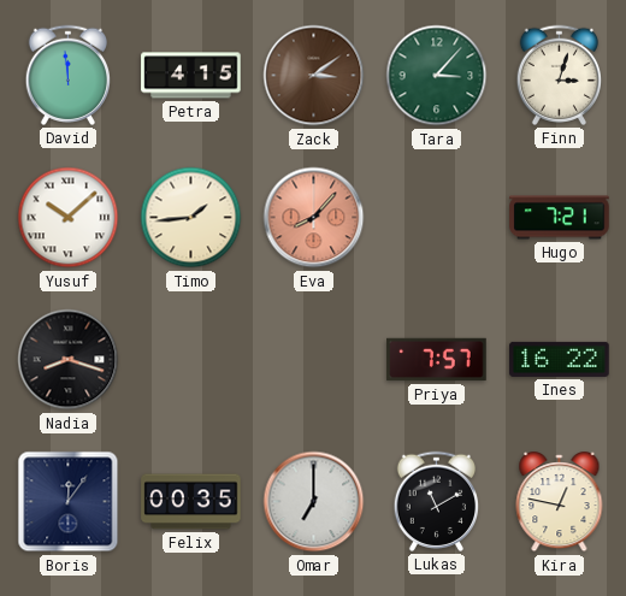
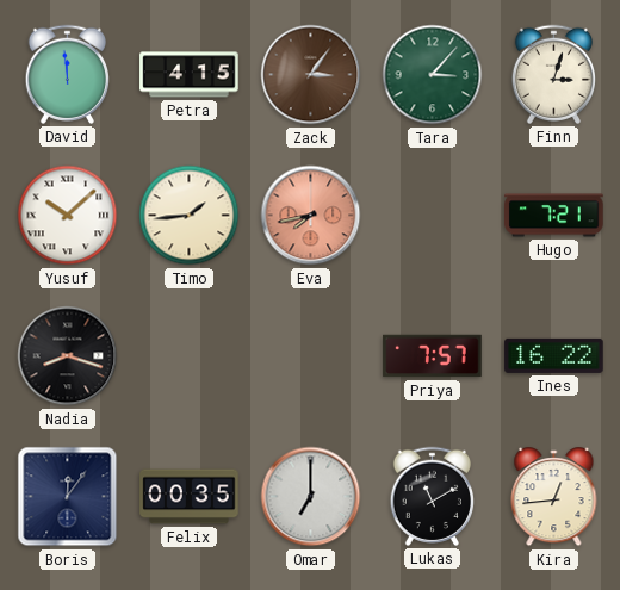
Zack: 3:09 -> 3:06 (311, 75)
Eva: 8:07 -> 7:43 (311, 216)
Kira: 12:47 -> 12:44 (554, 497)
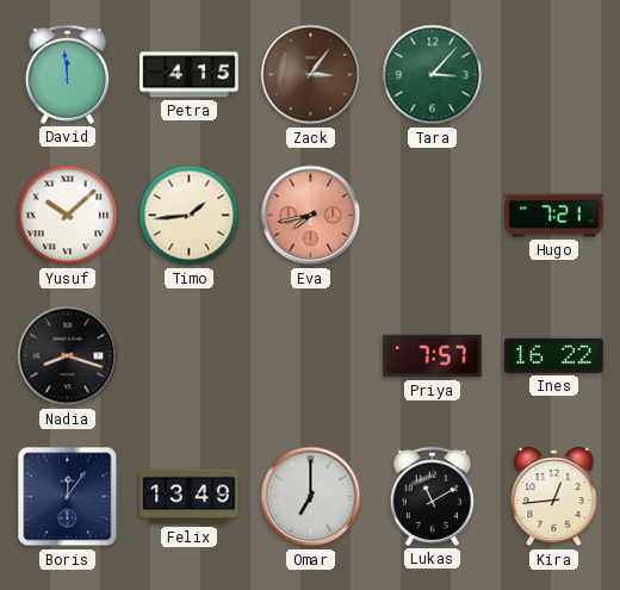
Finn: 3:03 -> none (553, 74)
Felix: 00:35 -> 13:49 (190, 497)
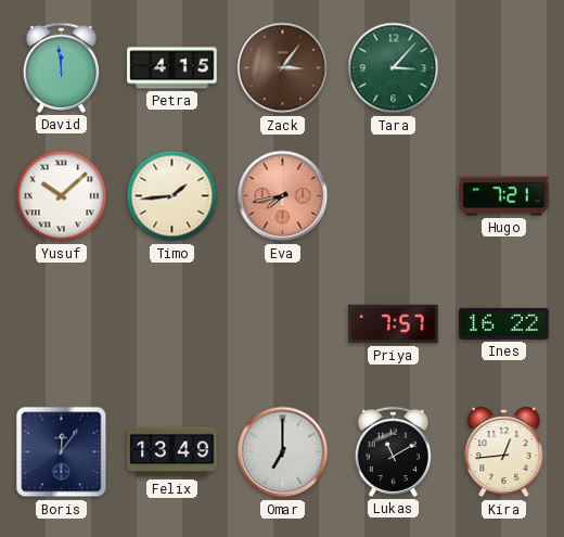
Nadia: 8:18 -> none (68, 356)
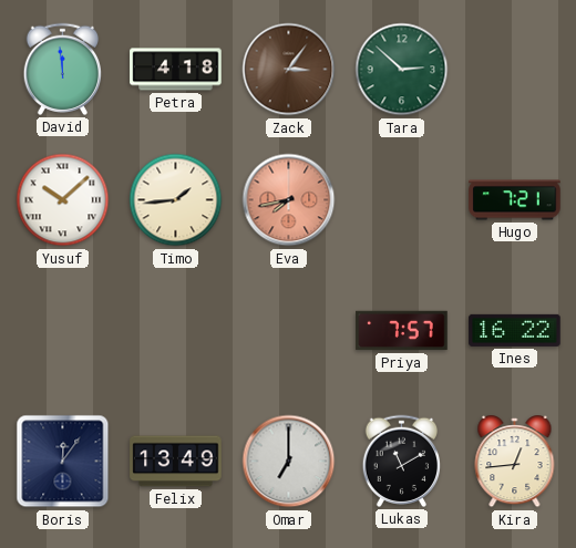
Petra: 4:15 -> 4:18 (176, 70)
Tara: 3:07 -> 2:52 (402, 70)
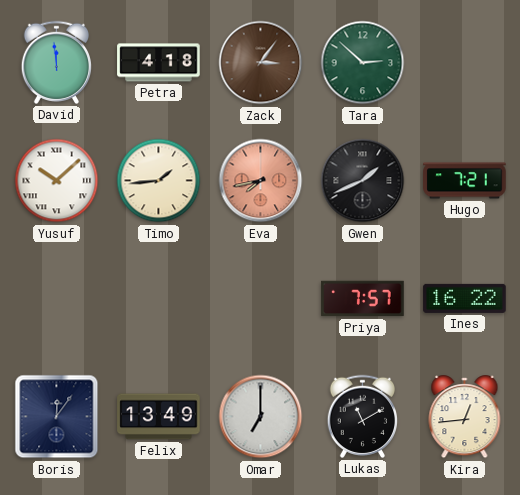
Gwen: none -> 1:41 (363, 181)
